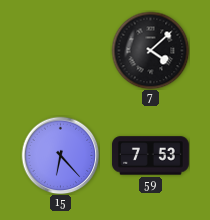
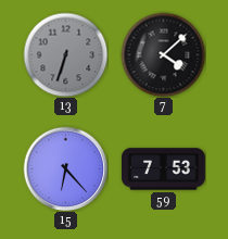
13: none -> 6:33 (65, 54)
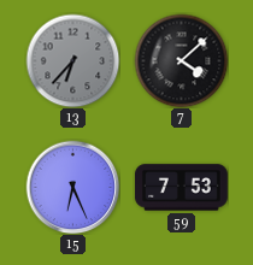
13: 6:33 -> 6:37 (72, 60)
15: 6:23 -> 6:26 (72, 187)
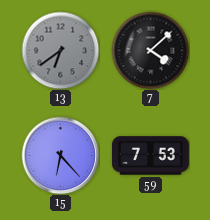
13: 6:37 -> 6:39 (60, 50)
15: 6:26 -> 6:23 (60, 155)
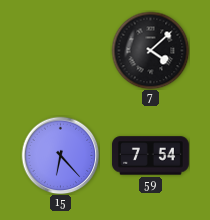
13: 6:39 -> none (60, 50)
59: 7:53 -> 7:54 (150, 156)
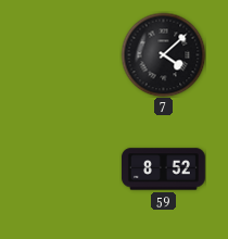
15: 6:23 -> none (60, 155)
59: 7:54 -> 8:52 (163, 169)
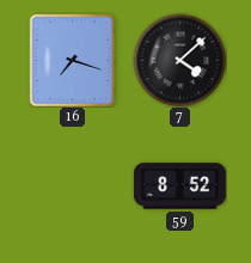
16: none -> 7:18 (73, 60)
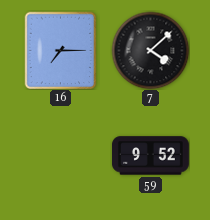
16: 7:18 -> 7:15 (61, 50)
59: 8:52 -> 9:52 (150, 156)
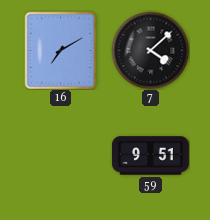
16: 7:15 -> 7:10 (61, 50)
59: 9:52 -> 9:51 (150, 156)
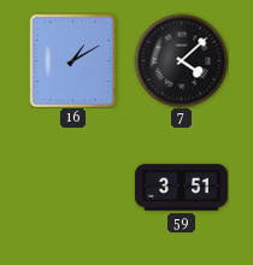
16: 7:10 -> 1:10 (73, 60)
59: 9:51 -> 3:51 (181, 188)
